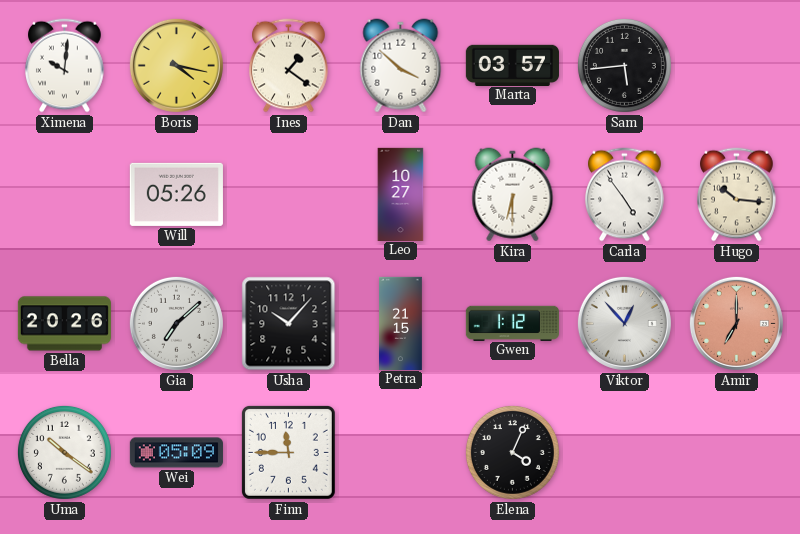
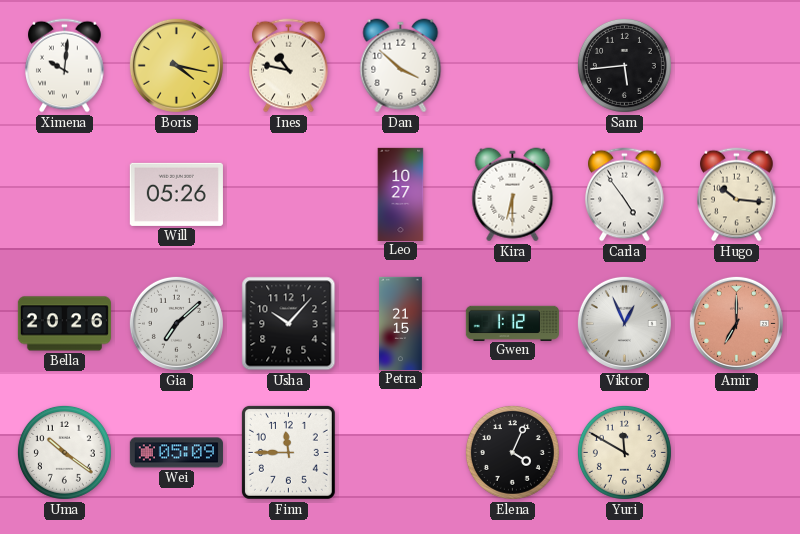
Ines: 1:21 -> 10:47 (289, 66)
Marta: 03:57 -> none (512, 65)
Viktor: 12:53 -> 12:56 (624, 323)
Yuri: none -> 11:50 (624, 452)
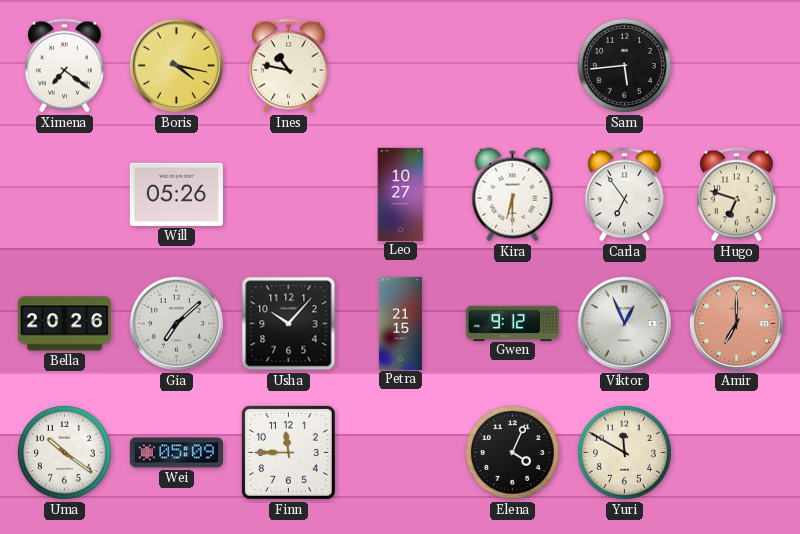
Ximena: 10:01 -> 7:21 (65, 66)
Dan: 3:52 -> none (401, 66)
Carla: 4:54 -> 6:54 (625, 195)
Hugo: 10:16 -> 6:48 (737, 195)
Gwen: 1:12 -> 9:12 (512, 323)
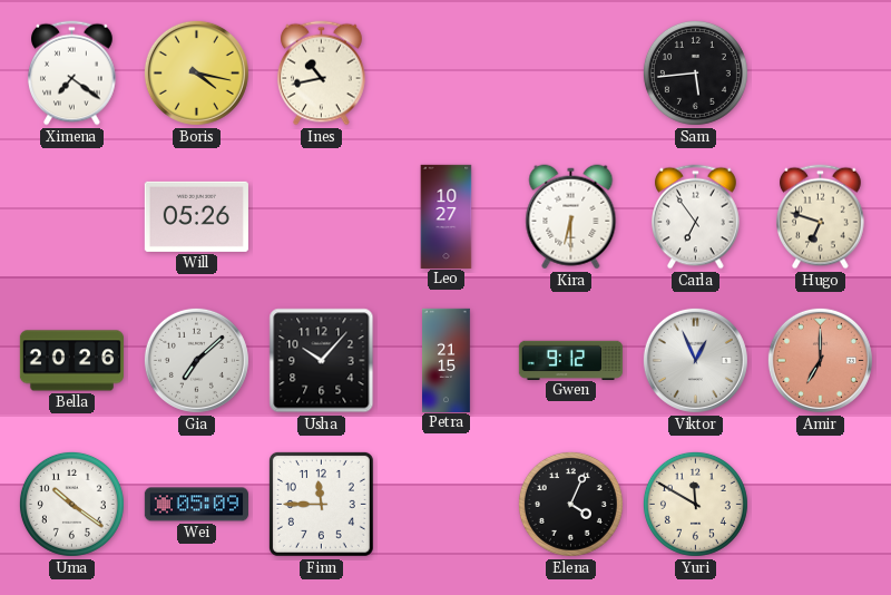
Ines: 10:47 -> 10:43 (322, 74)
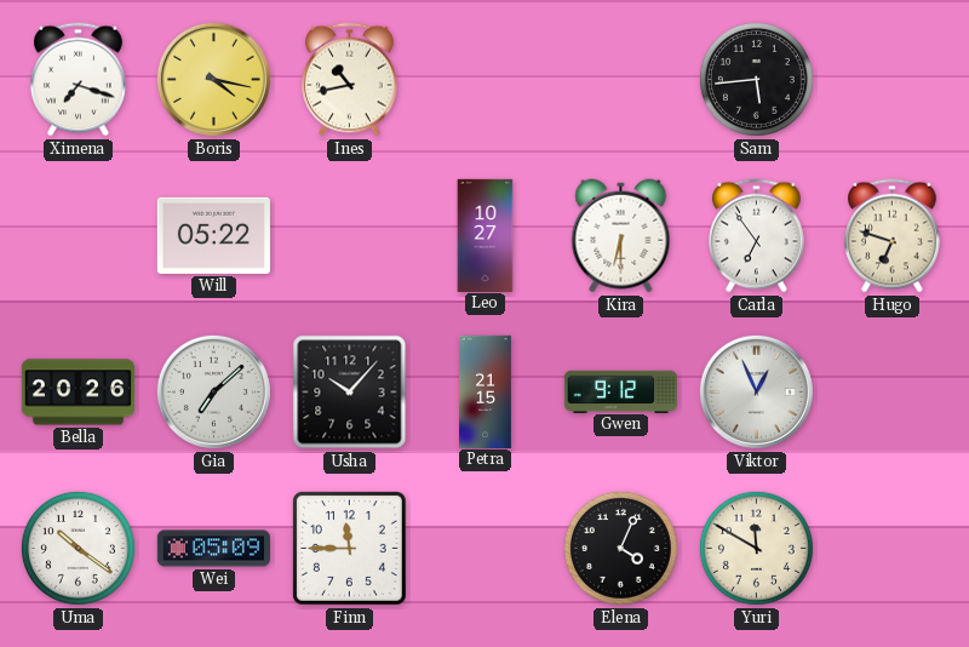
Ximena: 7:21 -> 7:18 (79, 80)
Will: 05:26 -> 05:22 (213, 235)
Amir: 7:00 -> none (820, 360)
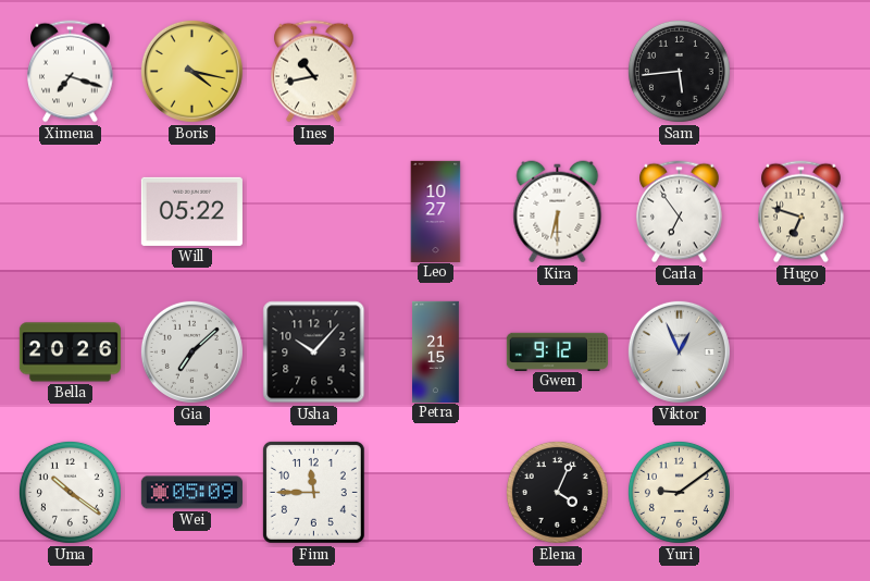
Yuri: 11:50 -> 9:09 (679, 492)
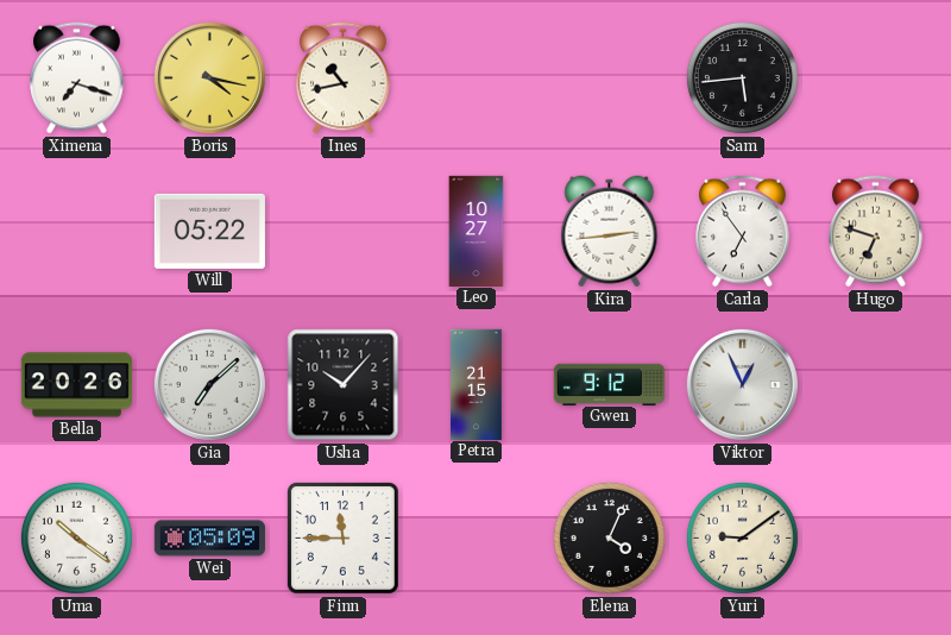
Kira: 6:30 -> 2:44 (610, 232)
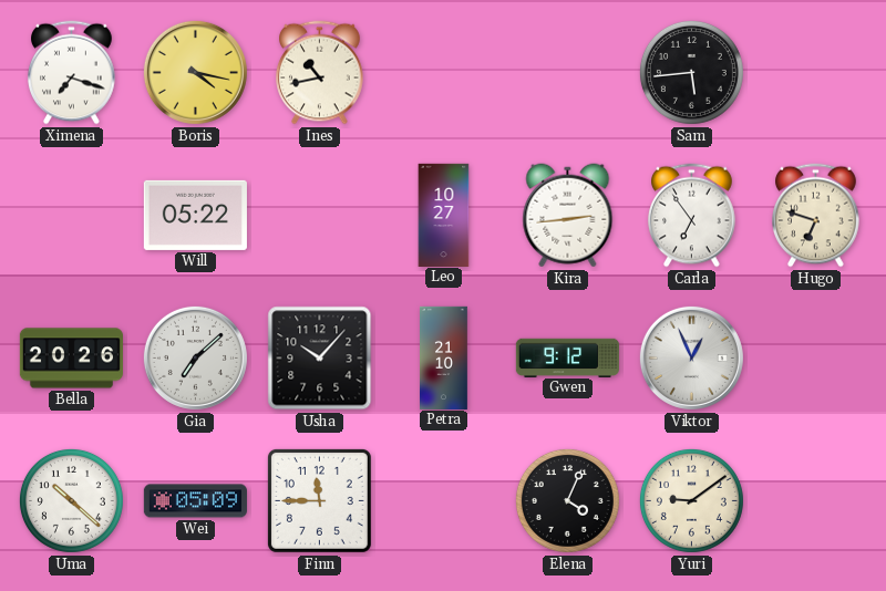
Petra: 21:15 -> 21:10 (444, 357)
Uma: 10:21 -> 10:22 (71, 500)
